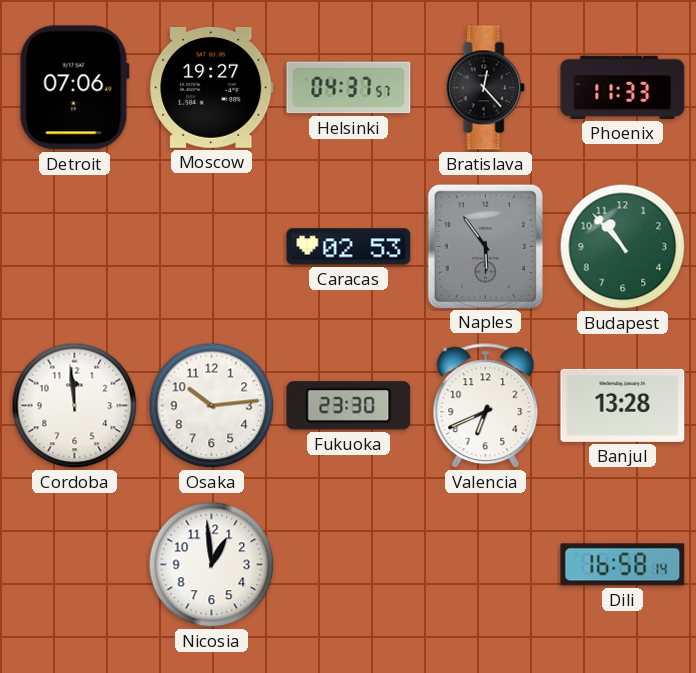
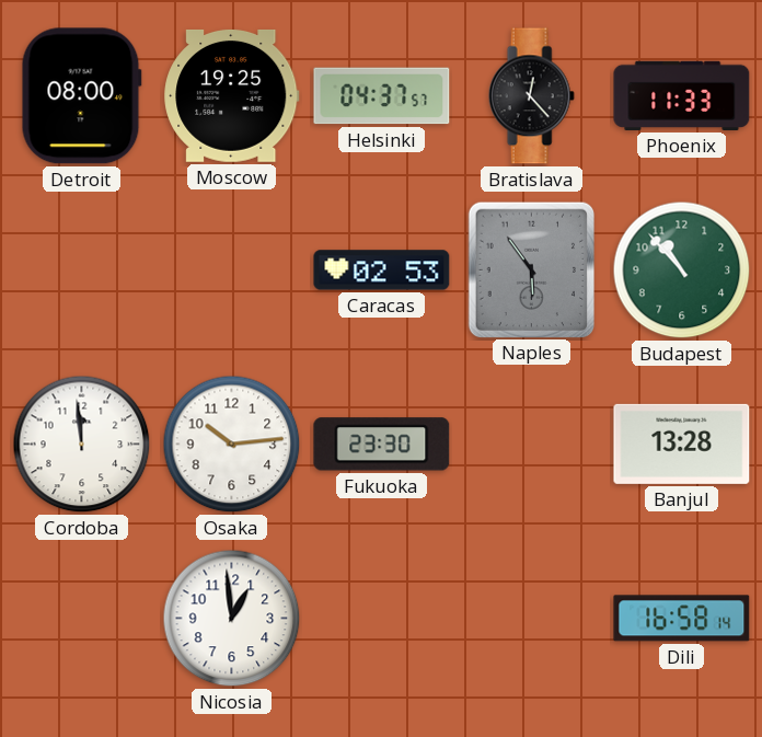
Detroit: 07:06 -> 08:00 (81, 96)
Moscow: 19:27 -> 19:25 (232, 95)
Valencia: 6:41 -> none (486, 406)
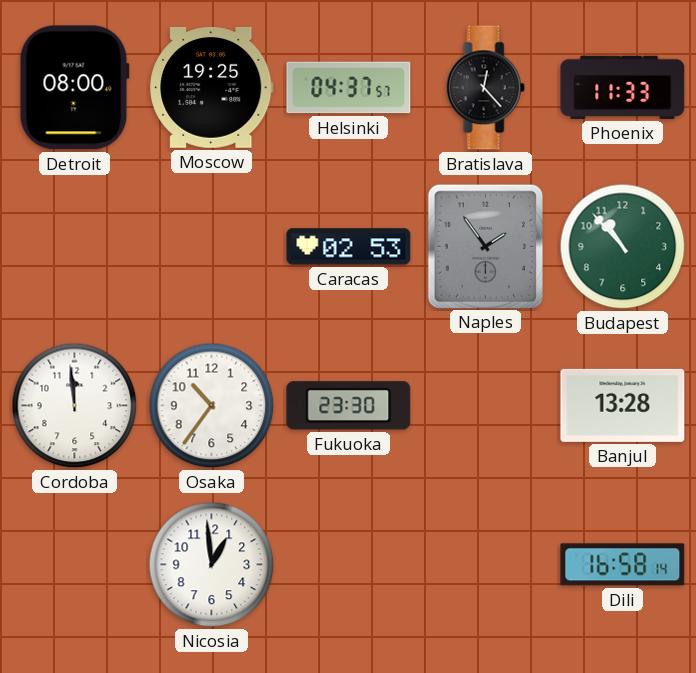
Naples: 5:54 -> 1:54 (485, 246)
Osaka: 10:14 -> 10:36 (212, 406)
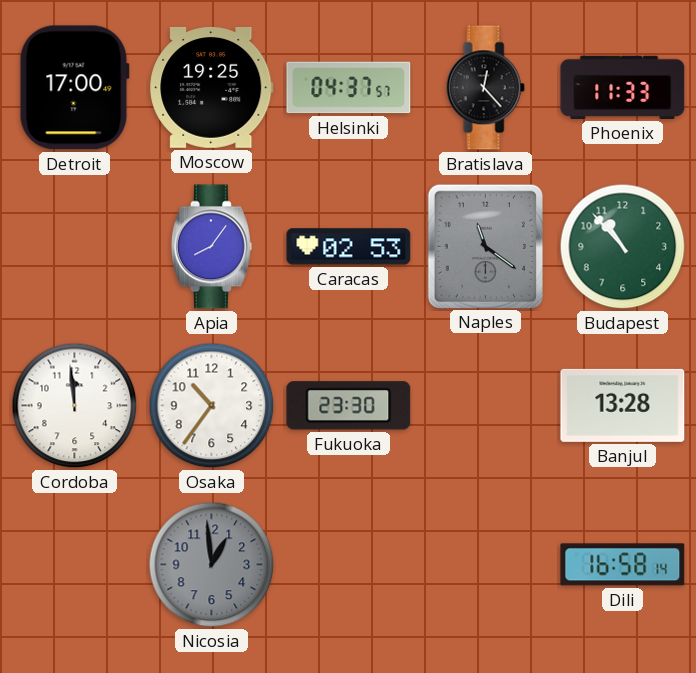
Detroit: 08:00 -> 17:00 (74, 88)
Apia: none -> 8:06 (211, 247)
Naples: 1:54 -> 11:21 (485, 246)
Nicosia dial: white -> grey (212, 565)
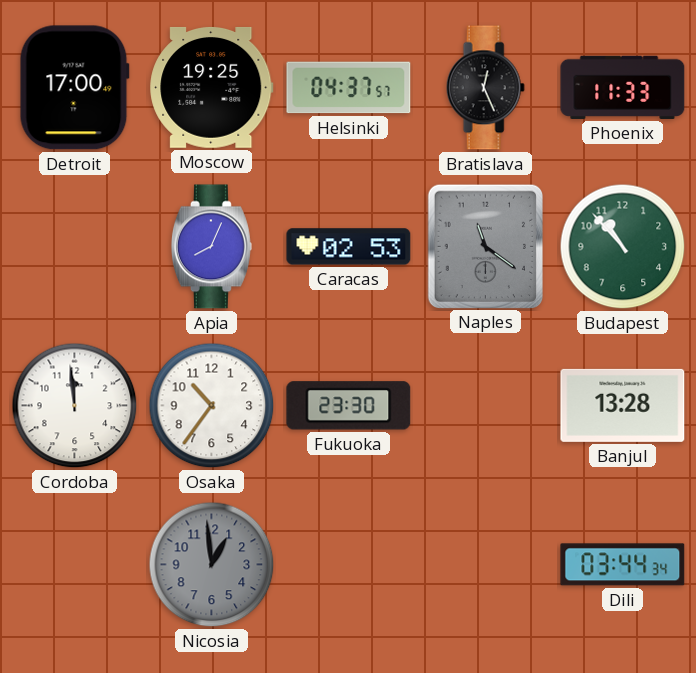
Bratislava: 12:23 -> 12:26 (485, 88)
Apia: 8:06 -> 8:04 (211, 247)
Dili: 16:58 -> 03:44 (623, 565)
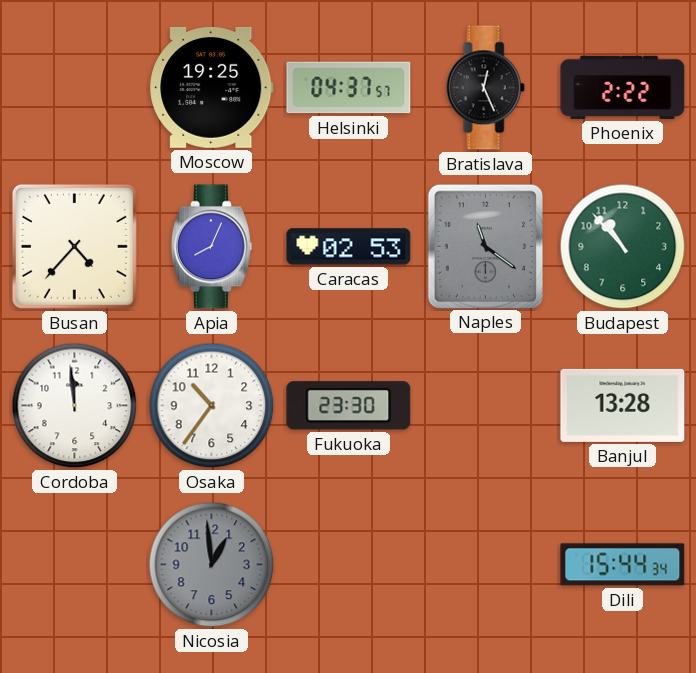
Detroit: 17:00 -> none (74, 88)
Phoenix: 11:33 -> 2:22 (623, 87)
Busan: none -> 4:37 (74, 246)
Dili: 03:44 -> 15:44 (623, 565)
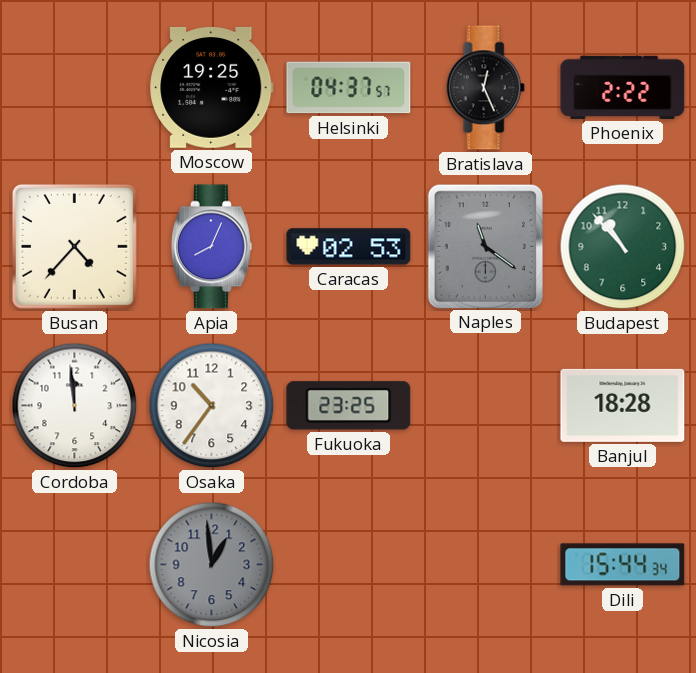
Fukuoka: 23:30 -> 23:25 (349, 406)
Banjul: 13:28 -> 18:28 (623, 405)
